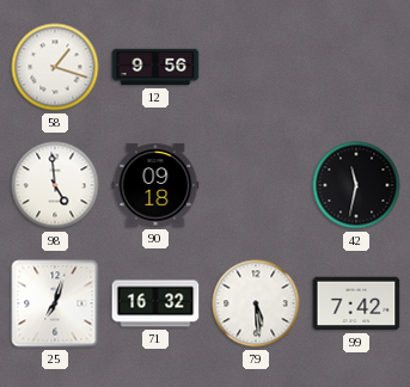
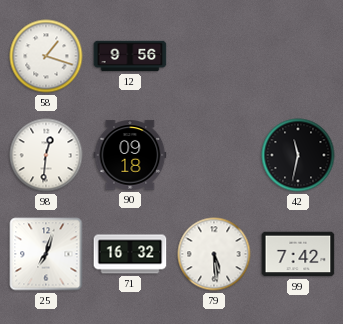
98: 4:59 -> 12:31 (46, 155)
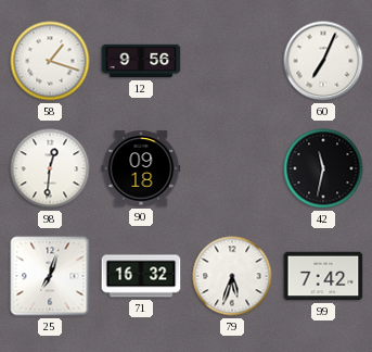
60: none -> 7:04 (323, 61)
79: 5:29 -> 5:33 (232, 276)
